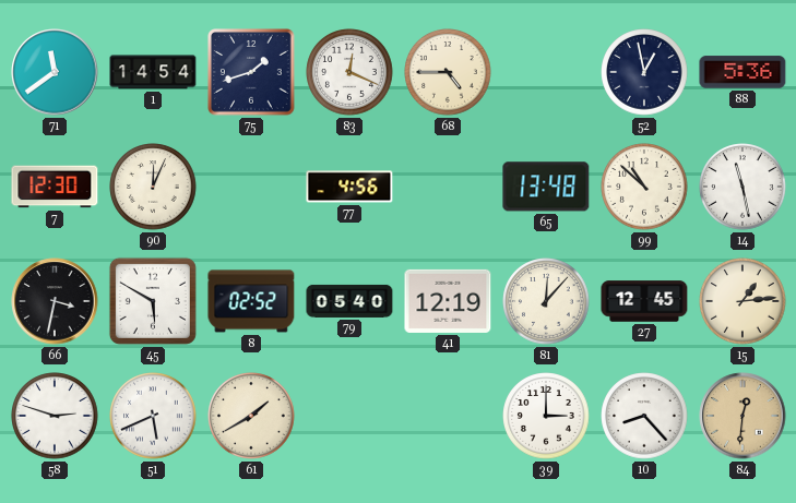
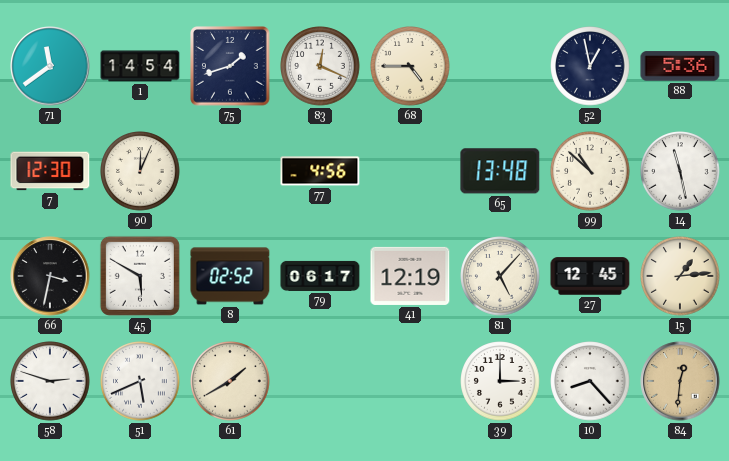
79: 05:40 -> 06:17 (320, 276)
81: 12:07 -> 5:07 (500, 276)
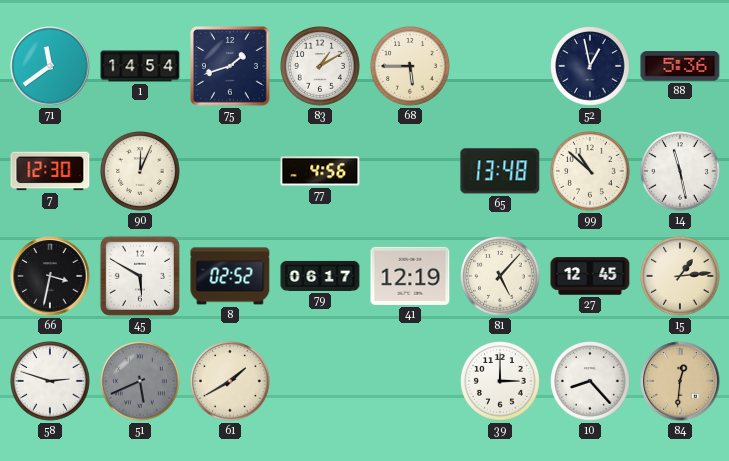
83: 12:19 -> 1:10 (320, 66)
68: 4:45 -> 5:45 (410, 66)
51 dial: white -> grey (140, 381)
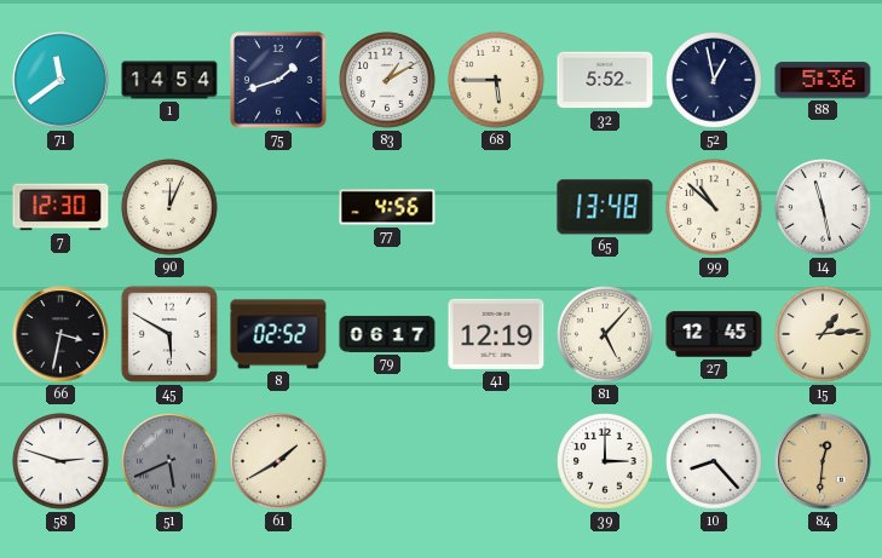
32: none -> 5:52 (605, 80)
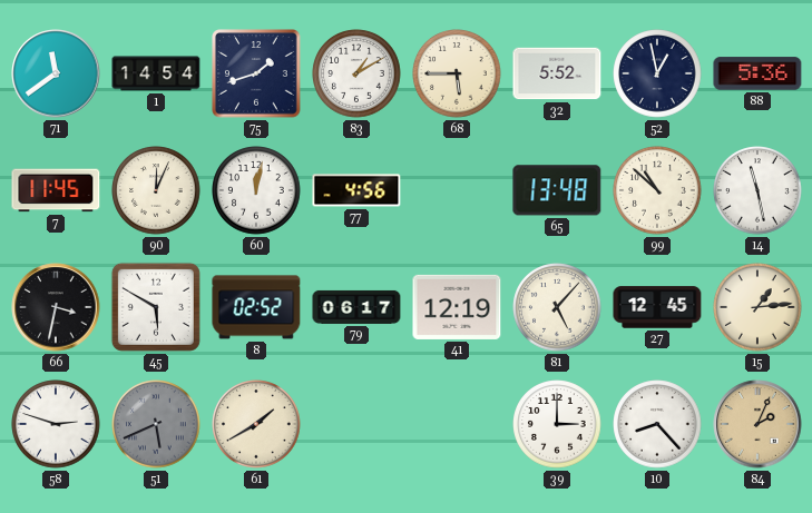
7: 12:30 -> 11:45 (56, 190)
60: none -> 12:02 (256, 190)
84: 12:31 -> 2:04 (757, 424)
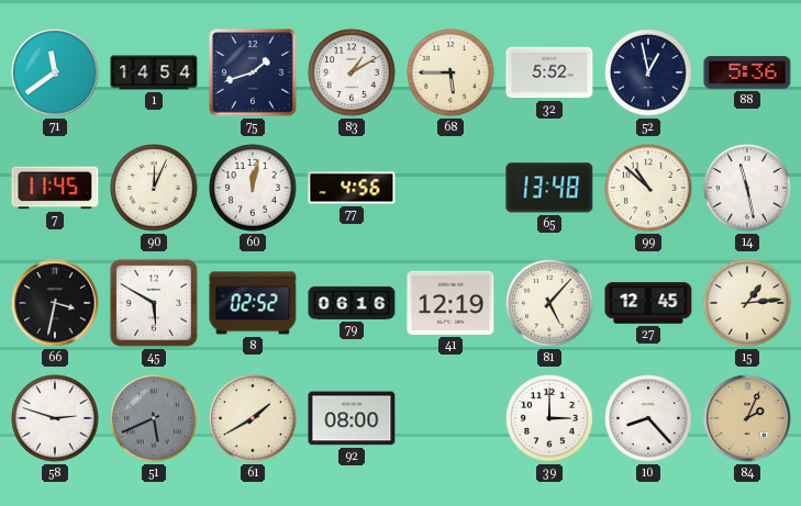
79: 06:17 -> 06:16 (352, 303)
92: none -> 08:00 (352, 418)
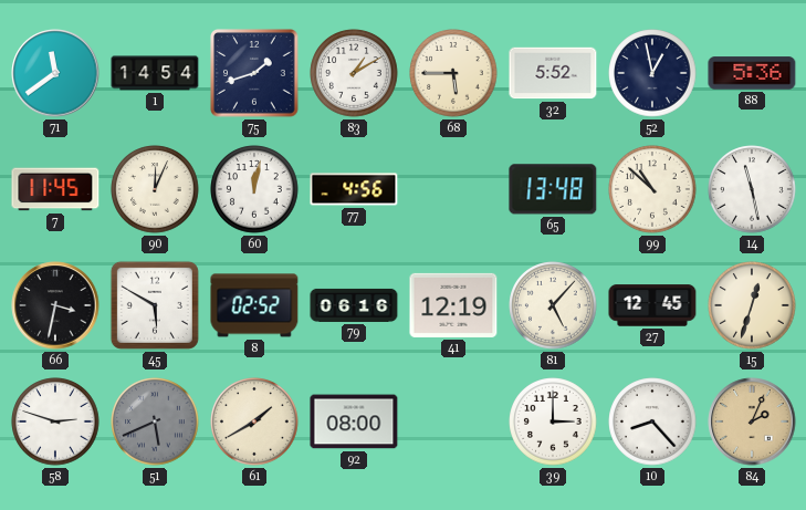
15: 1:14 -> 12:33 (752, 305)
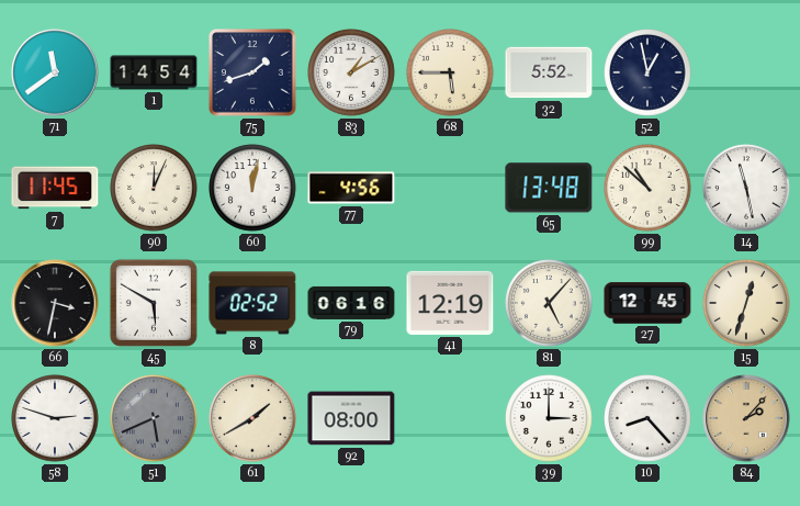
88: 5:36 -> none (752, 73)
84: 2:04 -> 2:07 (746, 418)
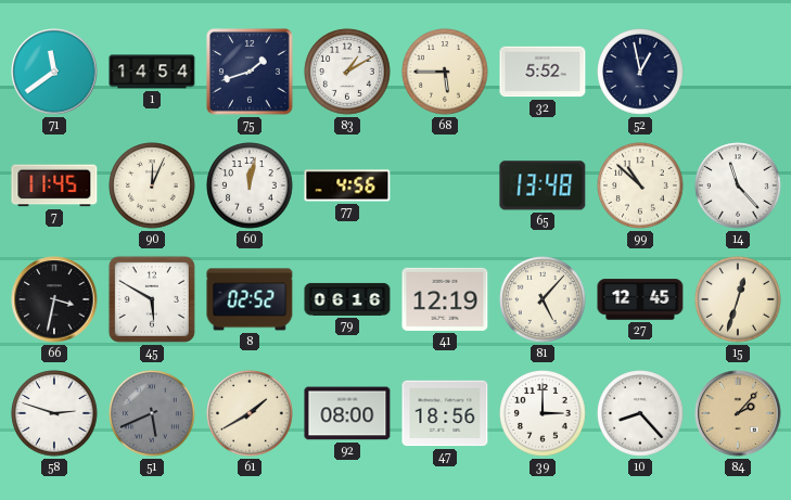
14: 11:28 -> 11:23 (738, 185)
47: none -> 18:56 (445, 413)
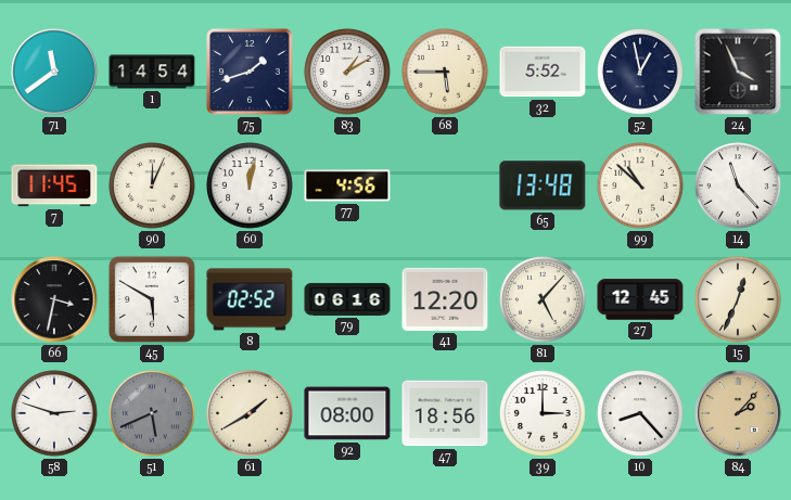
24: none -> 3:56 (738, 72)
41: 12:19 -> 12:20 (445, 299)
15: 12:33 -> 12:34 (738, 299)
